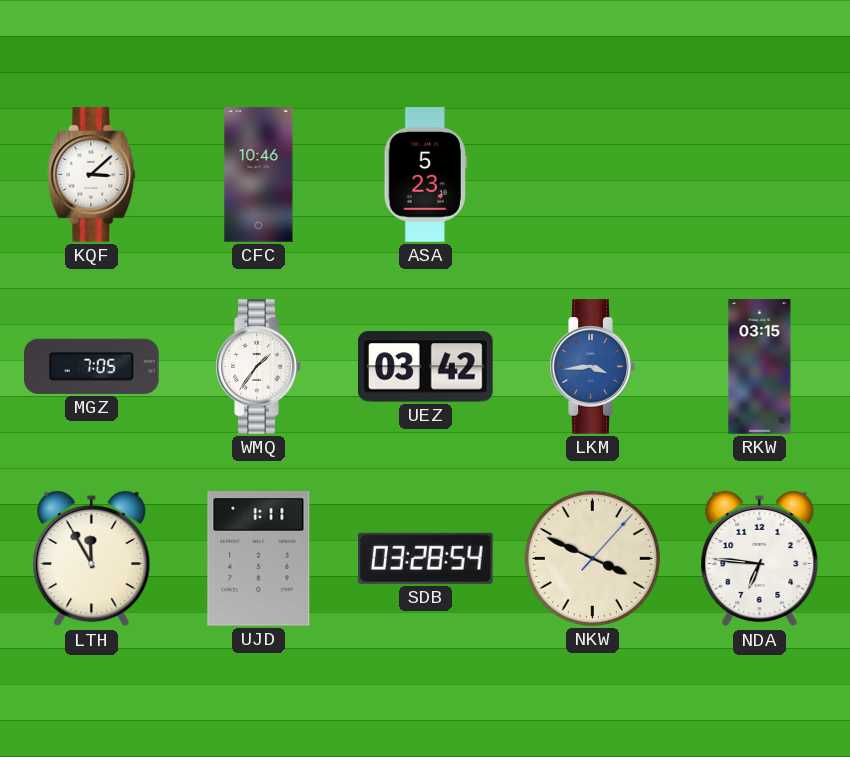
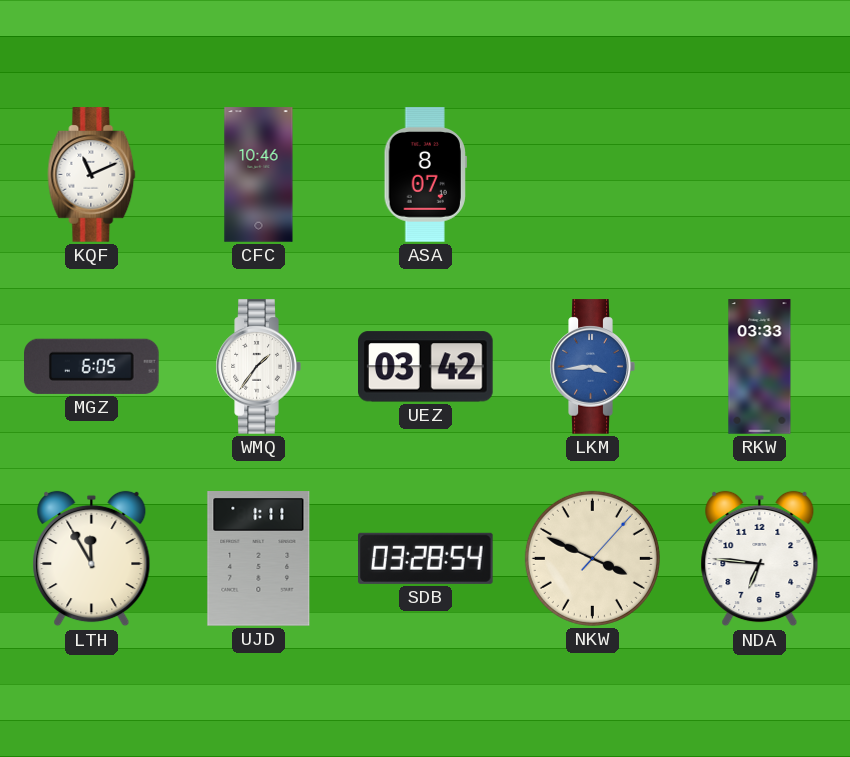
KQF: 3:08 -> 11:11 (92, 175)
ASA: 5:23 -> 8:07 (425, 175)
MGZ: 7:05 -> 6:05 (92, 366)
RKW: 03:15 -> 03:33 (760, 367)
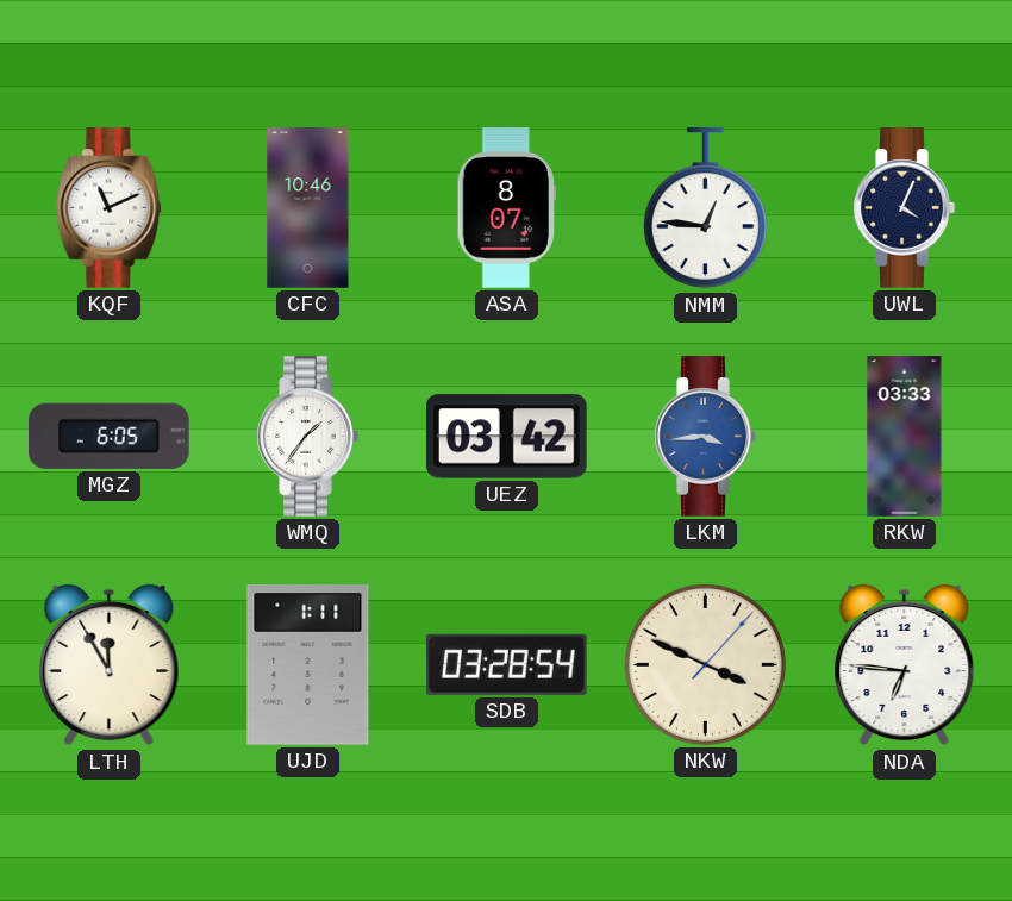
NMM: none -> 12:46 (705, 208)
UWL: none -> 4:04 (904, 208)
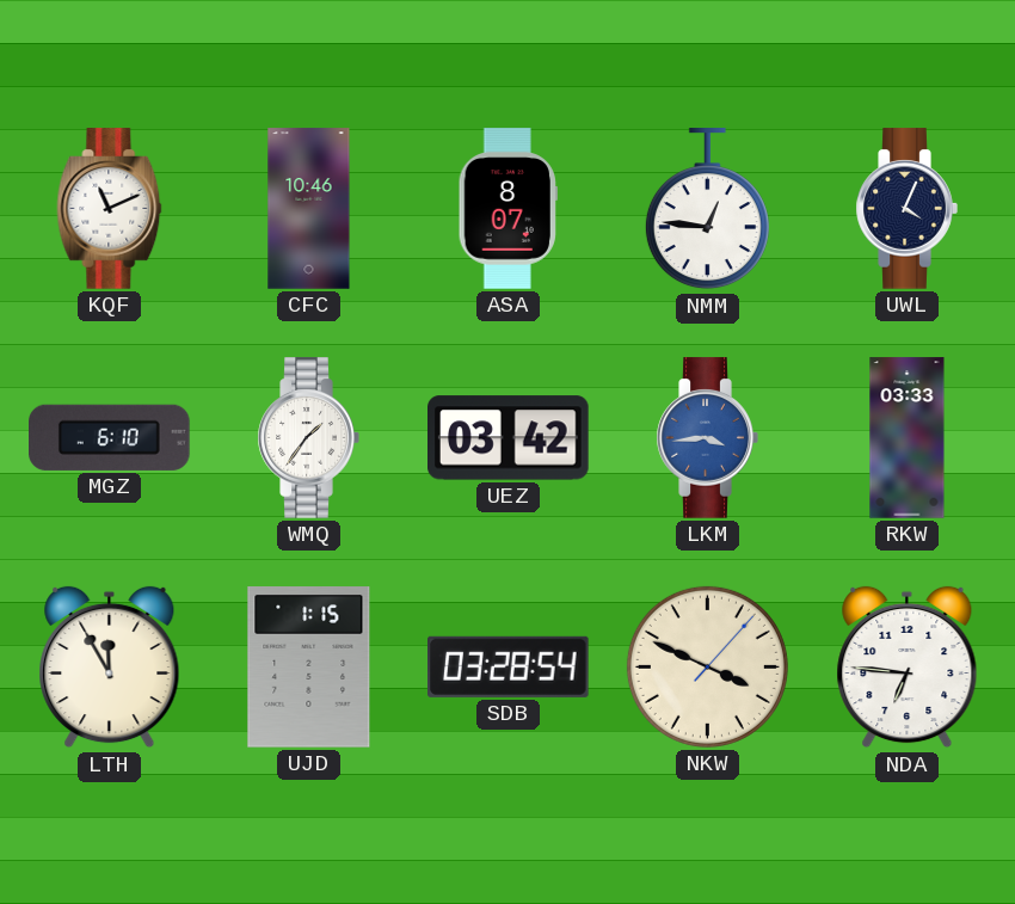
MGZ: 6:05 -> 6:10 (110, 437)
UJD: 1:11 -> 1:15 (309, 668)
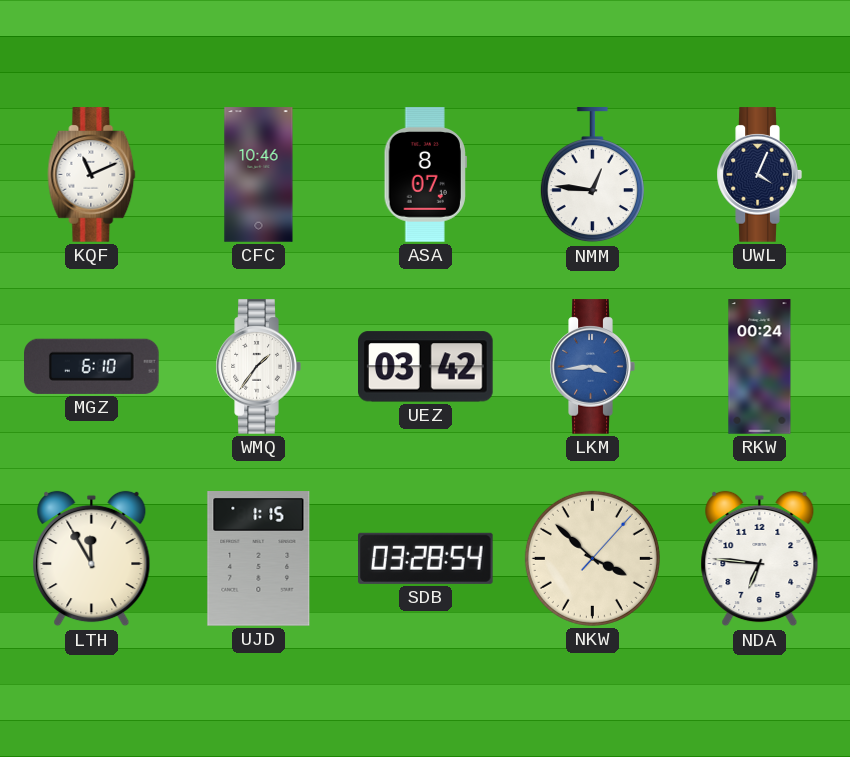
RKW: 03:33 -> 00:24 (760, 367)
NKW: 3:49 -> 3:52 (592, 558)
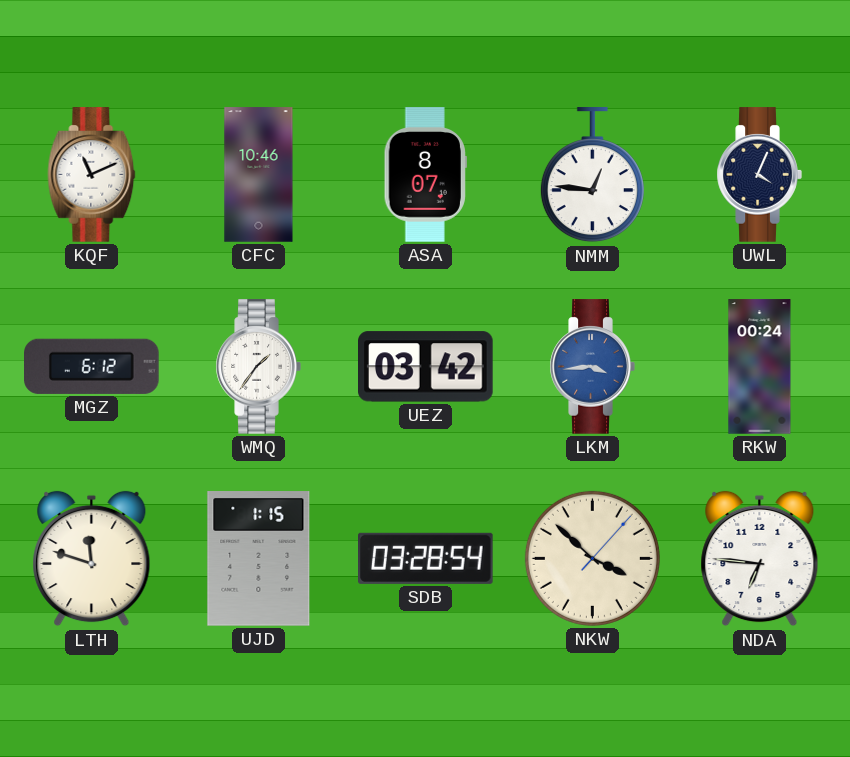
MGZ: 6:10 -> 6:12 (92, 366)
LTH: 11:55 -> 11:48 (92, 559)
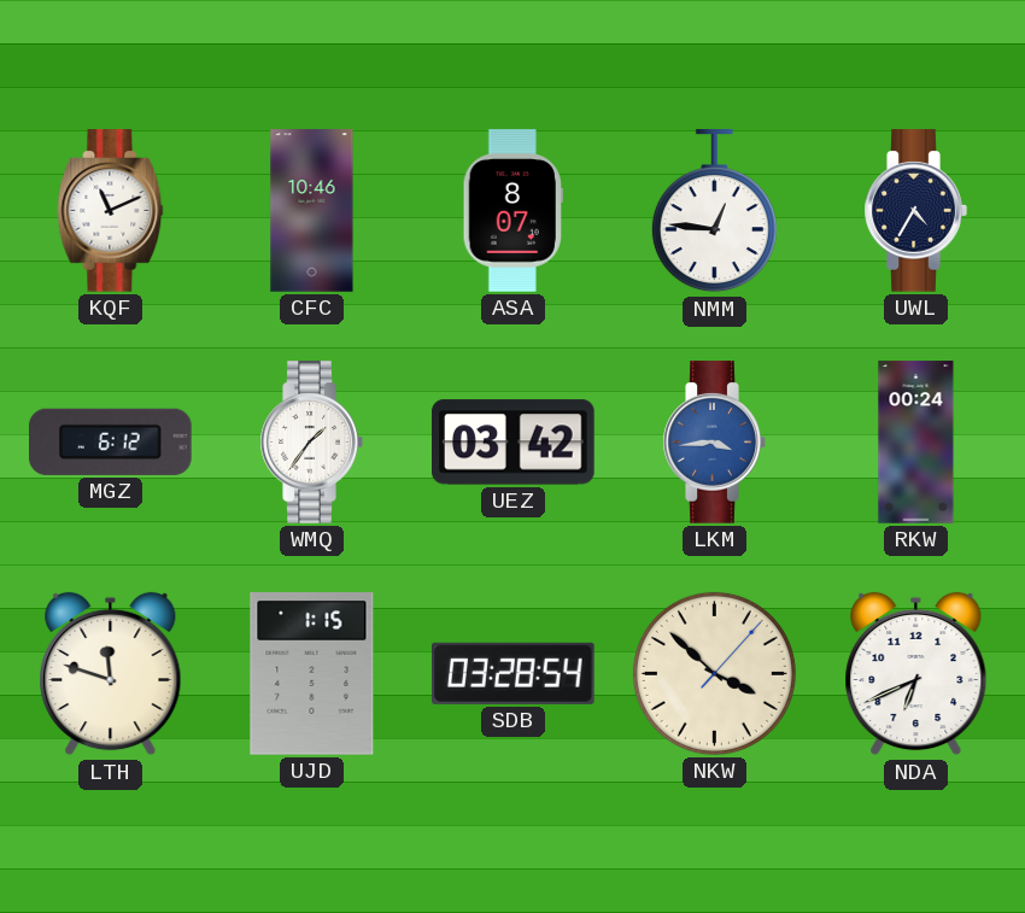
UWL: 4:04 -> 4:35 (915, 211)
NDA: 6:46 -> 6:41 (916, 674)
